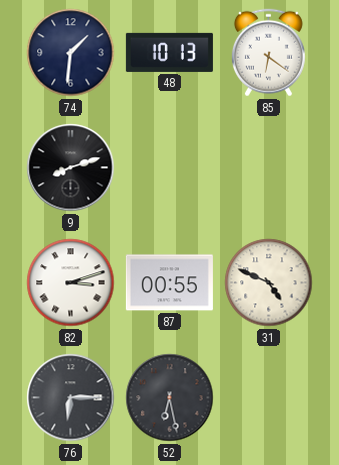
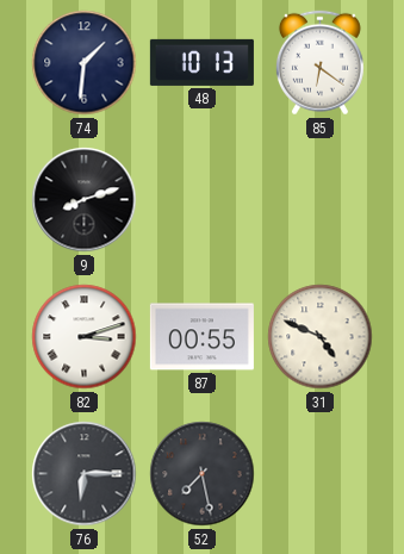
52: 6:28 -> 7:28 (203, 474)
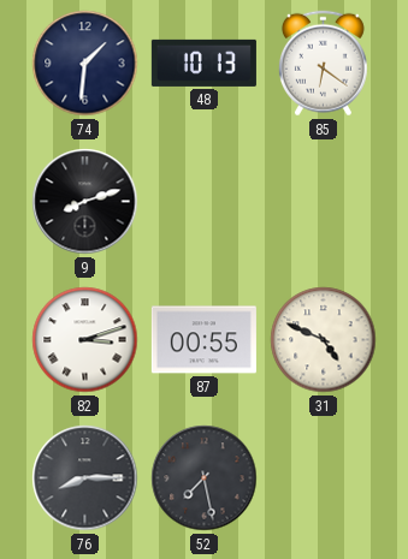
76: 6:15 -> 8:15 (85, 478)
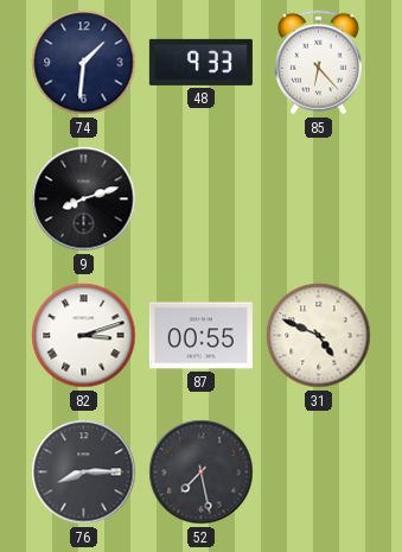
48: 10:13 -> 9:33 (200, 62)
85: 6:21 -> 6:23 (318, 63)
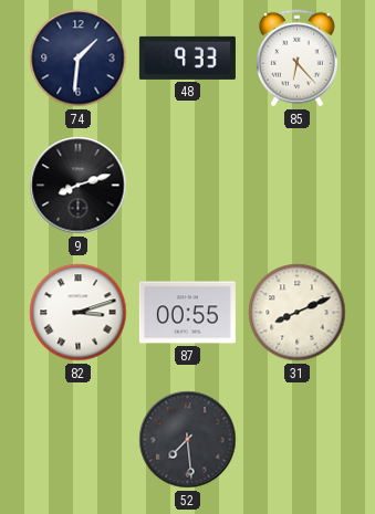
31: 4:49 -> 8:11 (298, 313)
76: 8:15 -> none (84, 472)
52: 7:28 -> 7:29 (188, 440)
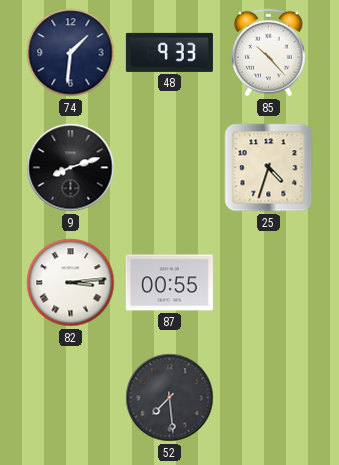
85: 6:23 -> 10:23 (268, 53)
25: none -> 4:33 (269, 168)
82: 3:12 -> 3:14 (71, 283)
31: 8:11 -> none (298, 313)
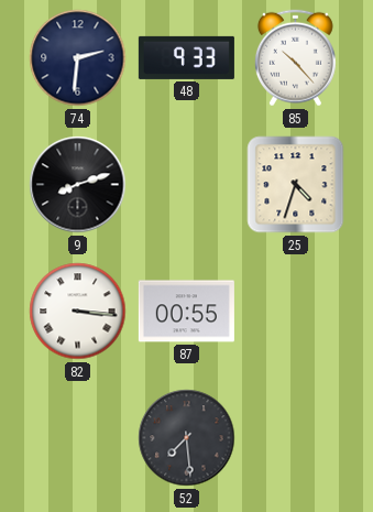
74: 1:31 -> 2:31 (78, 58)
82: 3:14 -> 3:16 (78, 312)
